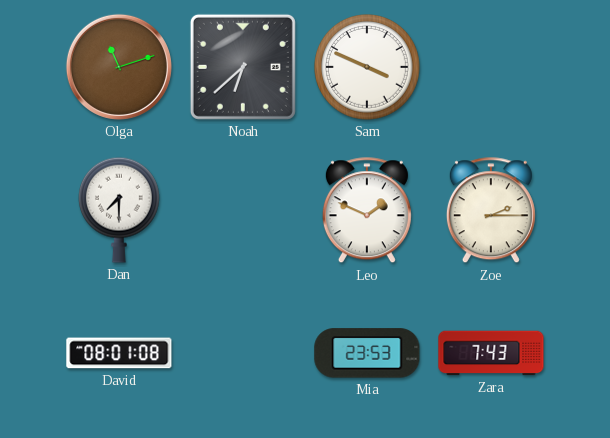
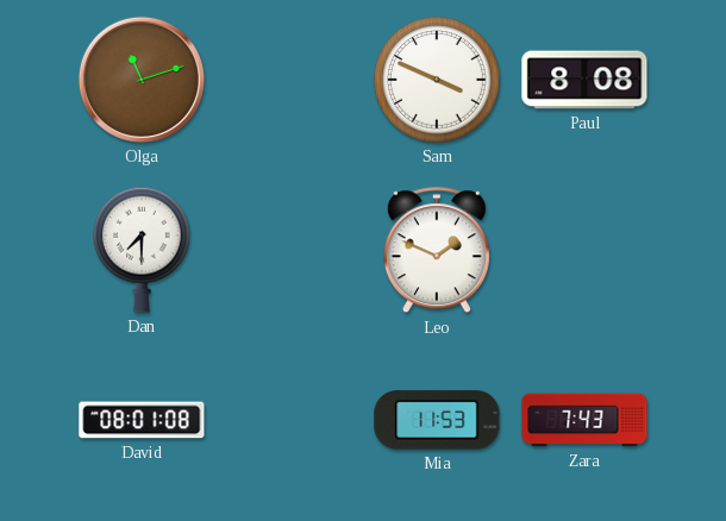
Noah: 6:38 -> none (243, 67)
Paul: none -> 8:08 (584, 80)
Zoe: 2:15 -> none (491, 211)
Mia: 23:53 -> 11:53 (437, 420)
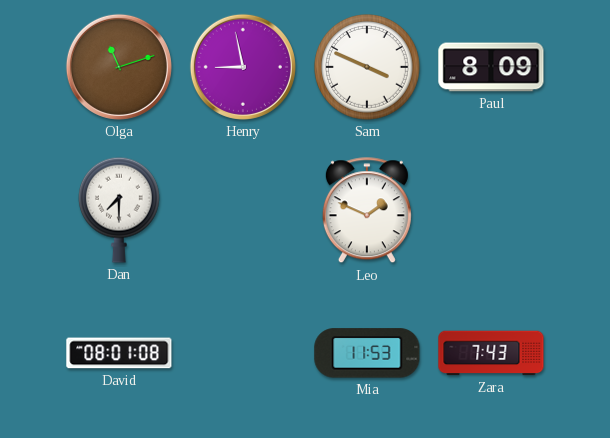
Henry: none -> 8:58 (243, 67)
Paul: 8:08 -> 8:09 (491, 67)
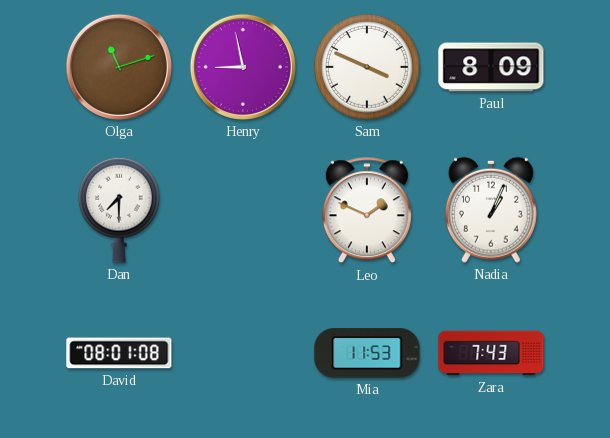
Nadia: none -> 1:04 (491, 210)
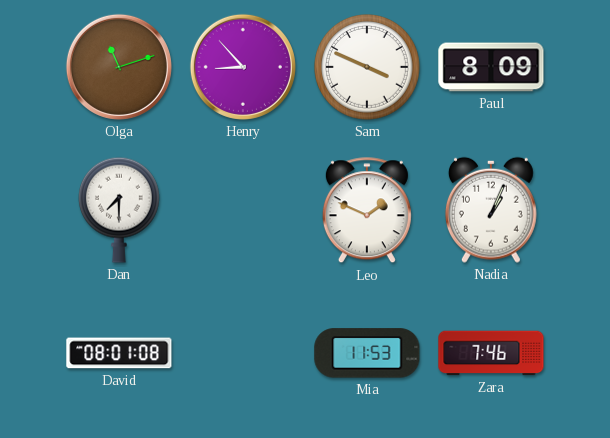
Henry: 8:58 -> 8:53 (243, 67)
Zara: 7:43 -> 7:46 (491, 353)
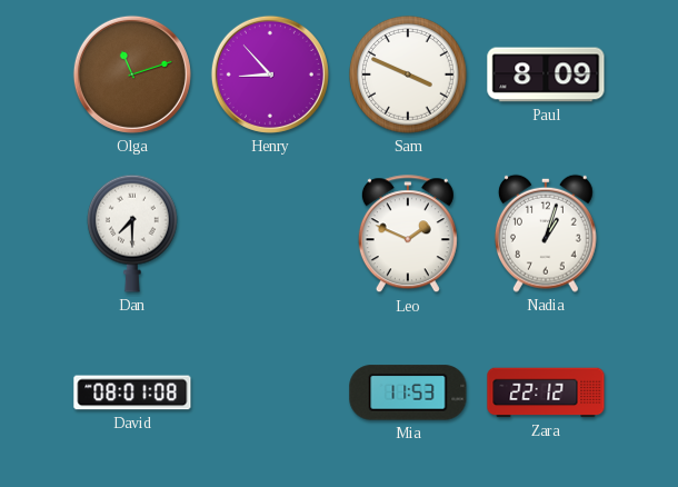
Nadia: 1:04 -> 1:03 (546, 233)
Zara: 7:46 -> 22:12 (546, 392)
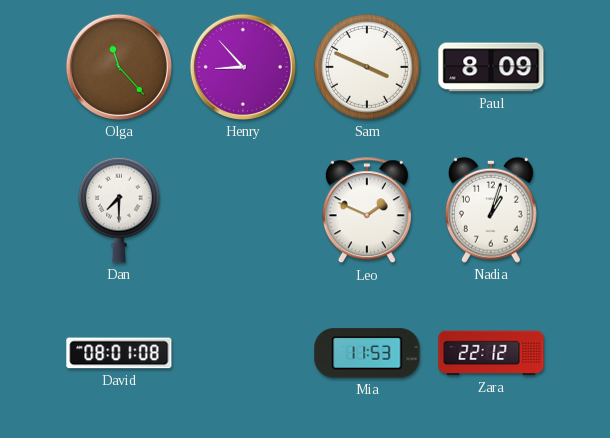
Olga: 11:12 -> 11:23 (119, 67)
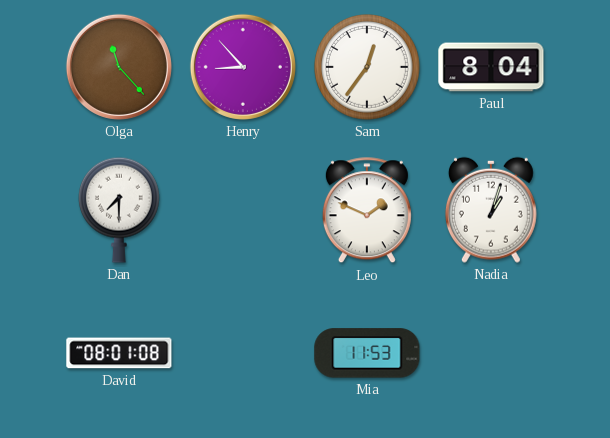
Sam: 3:49 -> 12:36 (367, 67)
Paul: 8:09 -> 8:04 (491, 67)
Zara: 22:12 -> none (491, 353)
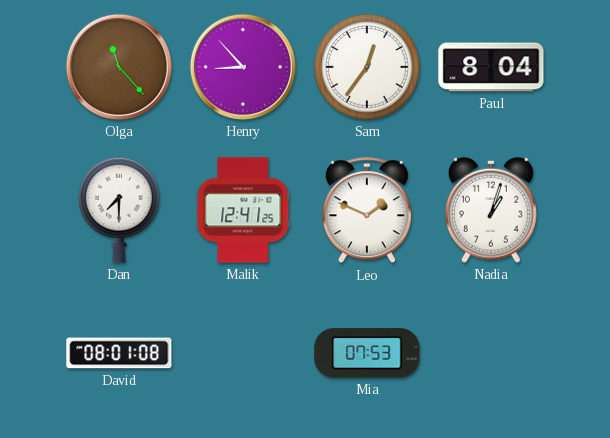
Malik: none -> 12:41 (243, 210)
Mia: 11:53 -> 07:53 (367, 353)
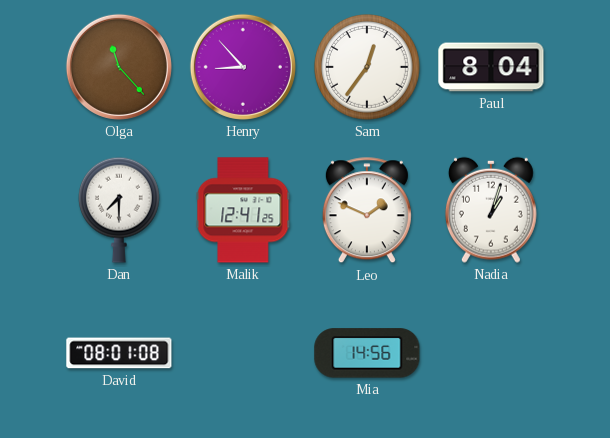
Mia: 07:53 -> 14:56 (367, 353)
